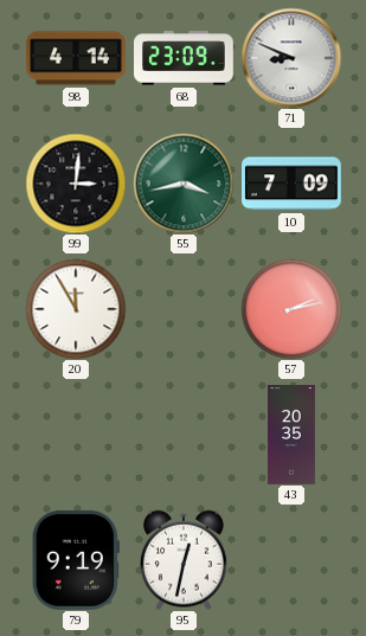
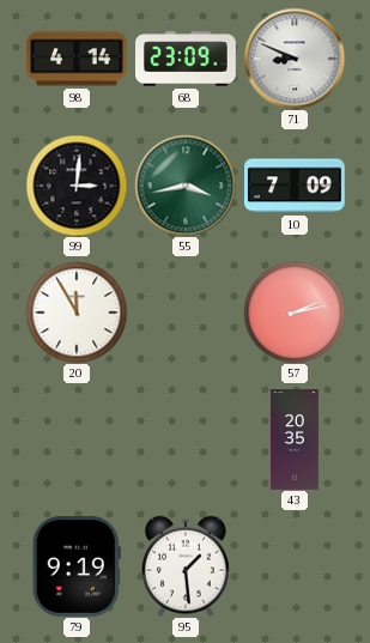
95: 12:32 -> 1:29 (186, 566)
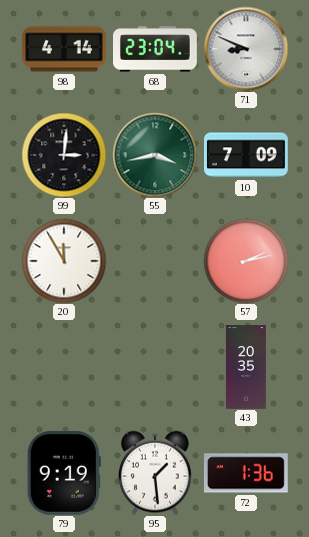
68: 23:09 -> 23:04 (156, 49)
72: none -> 1:36 (246, 473)
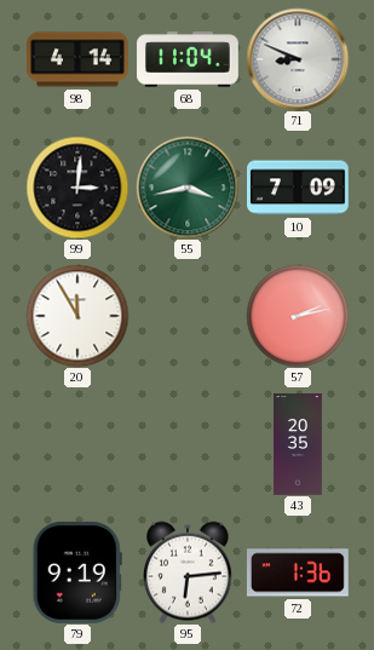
68: 23:04 -> 11:04 (189, 59)
95: 1:29 -> 6:14 (188, 573)
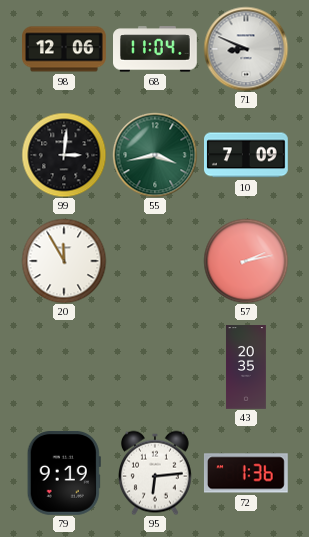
98: 4:14 -> 12:06 (65, 49)
